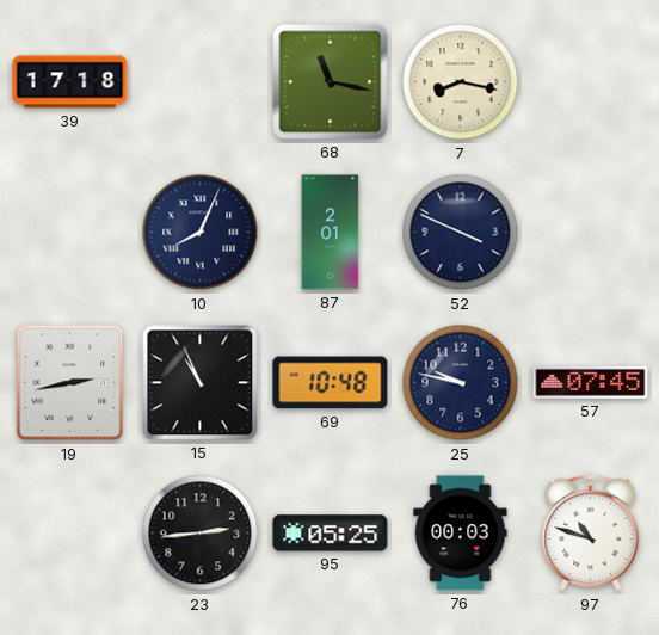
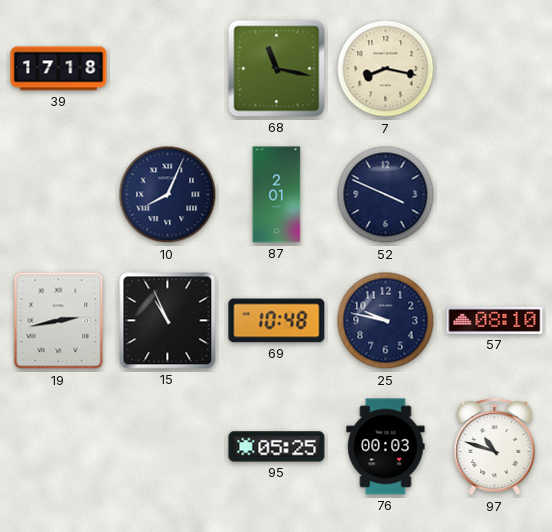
57: 07:45 -> 08:10 (495, 320)
23: 2:44 -> none (201, 534)
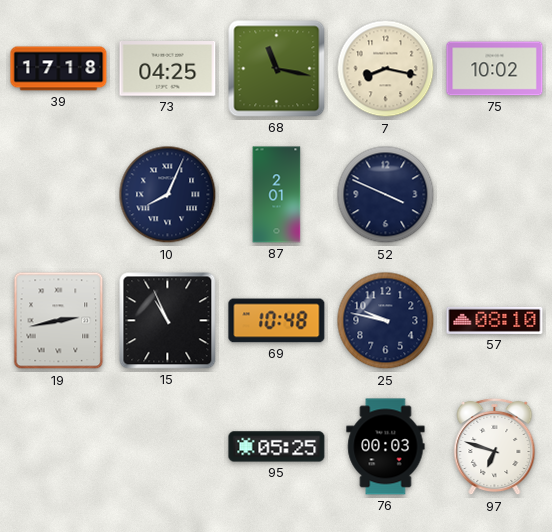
73: none -> 04:25 (168, 69)
75: none -> 10:02 (495, 69)
97: 10:48 -> 6:48 (495, 447)
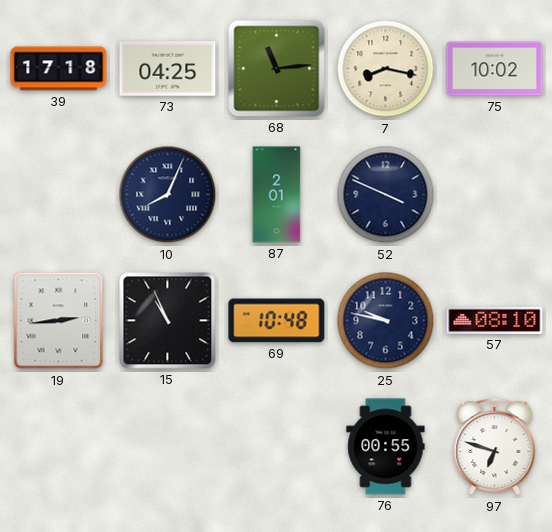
68: 11:17 -> 11:14 (277, 69)
19: 2:43 -> 2:44 (59, 321)
95: 05:25 -> none (277, 447)
76: 00:03 -> 00:55 (386, 447)
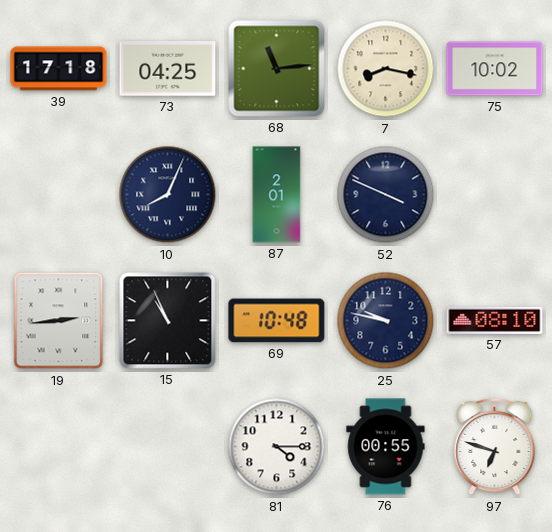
81: none -> 4:15 (277, 447)
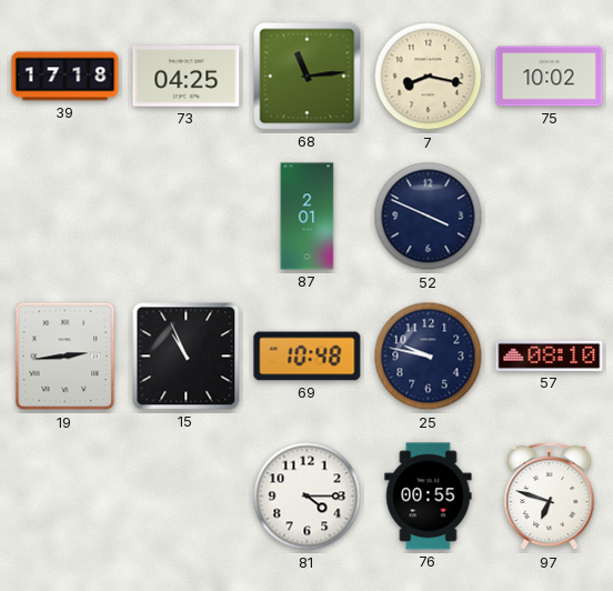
10: 8:04 -> none (168, 195)
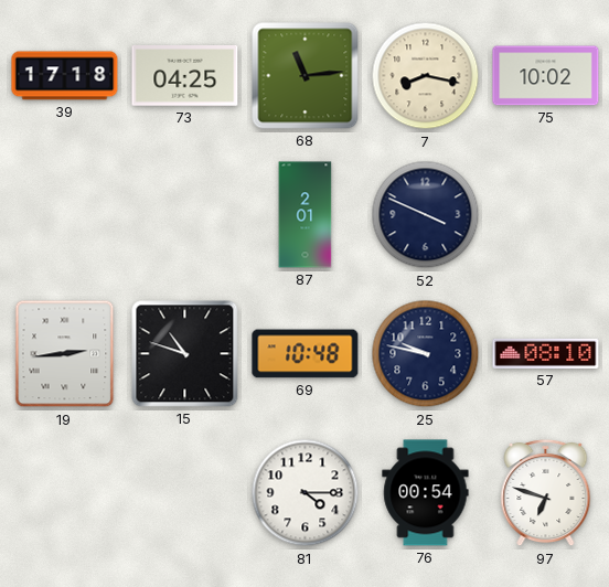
15: 10:56 -> 10:48 (185, 354)
76: 00:55 -> 00:54 (426, 493)
